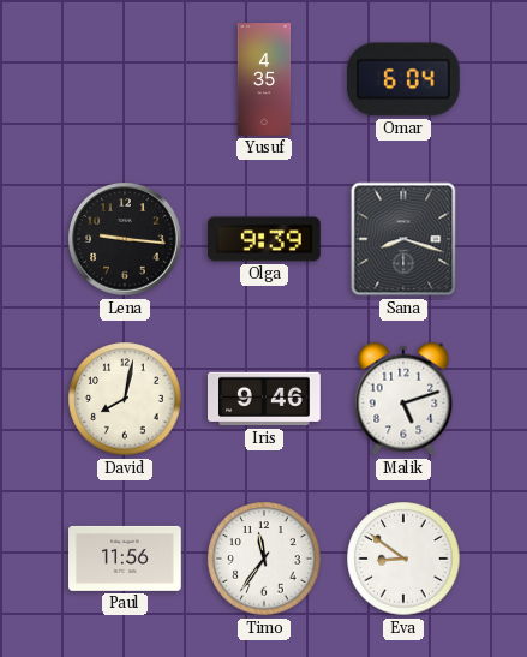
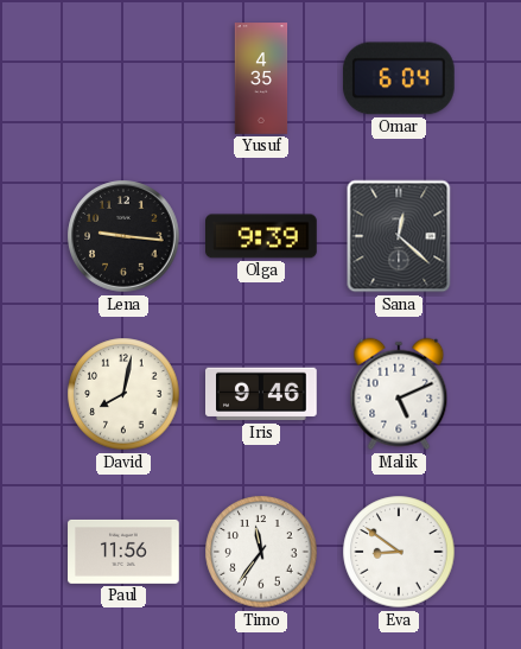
Sana: 8:18 -> 12:22 (399, 236)
Malik: 5:12 -> 5:11 (399, 394)
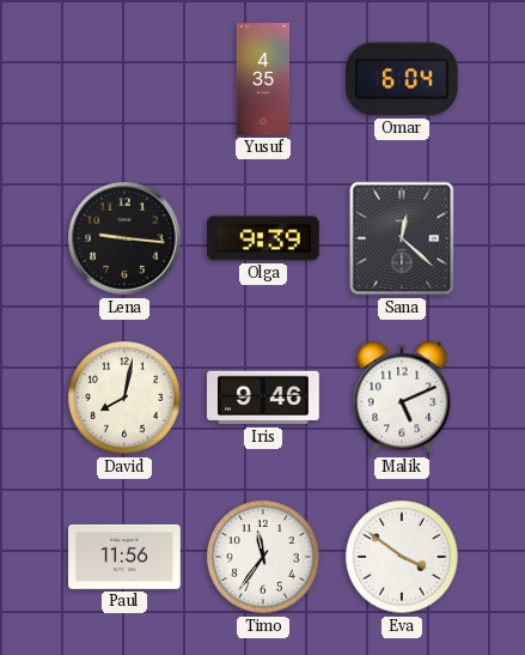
Eva: 8:51 -> 3:51 (402, 557)
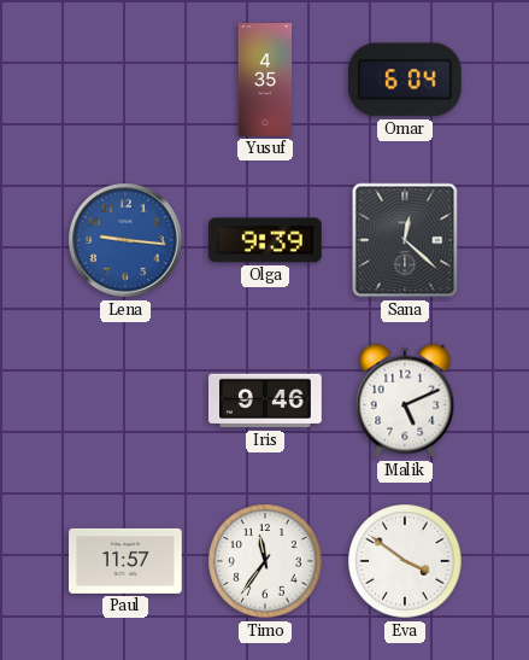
Lena dial: black -> blue (125, 240)
David: 8:02 -> none (124, 398)
Paul: 11:56 -> 11:57 (125, 561)
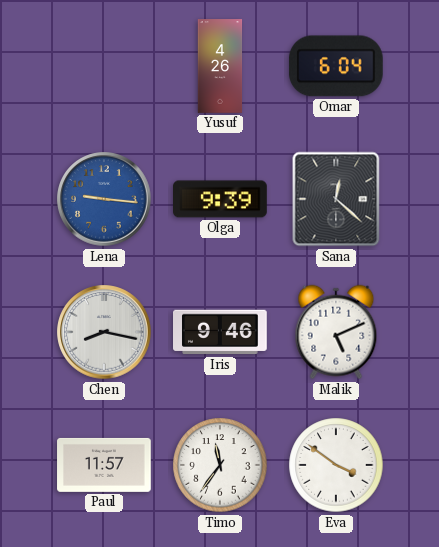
Yusuf: 4:35 -> 4:26 (220, 66)
Chen: none -> 8:17 (104, 332)
